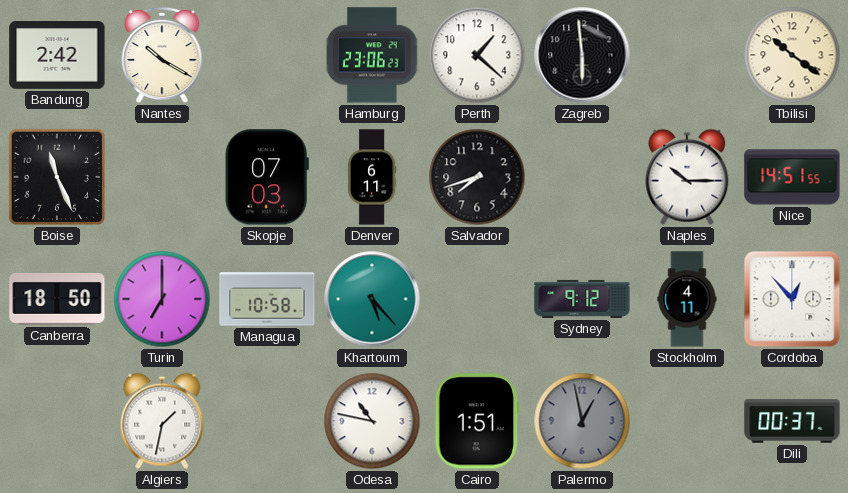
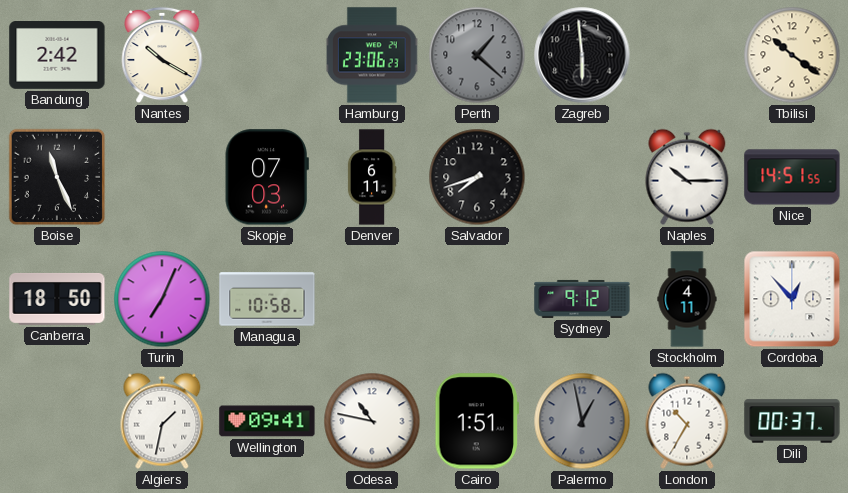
Perth dial: white -> grey (477, 55)
Turin: 7:00 -> 7:04 (162, 299)
Khartoum: 5:23 -> none (372, 299)
Wellington: none -> 09:41 (267, 421)
London: none -> 10:35 (687, 421)
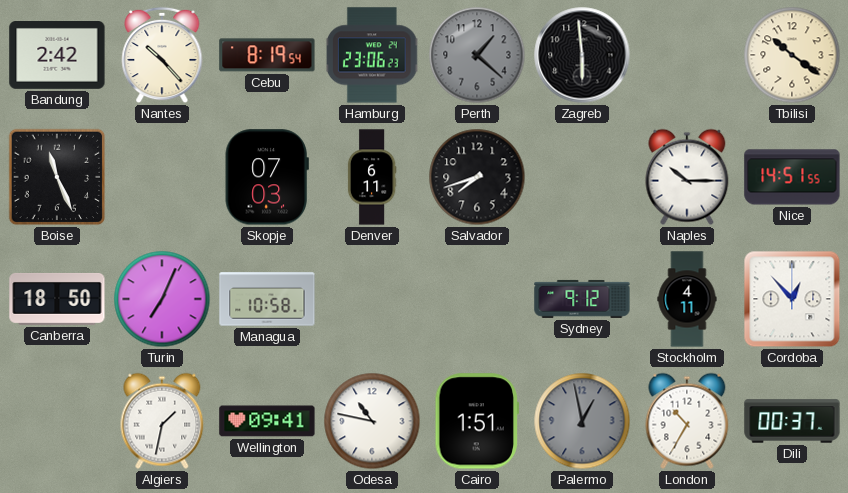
Nantes: 10:20 -> 10:23 (162, 55)
Cebu: none -> 8:19 (267, 55)
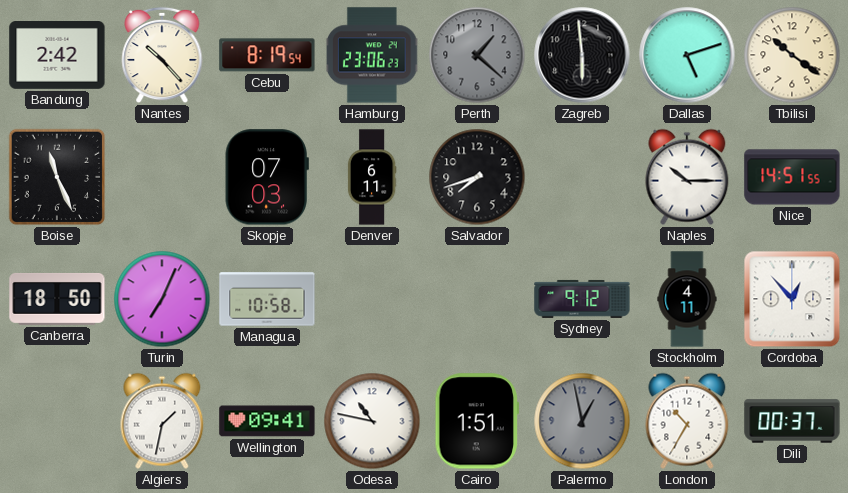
Dallas: none -> 5:12 (687, 55)
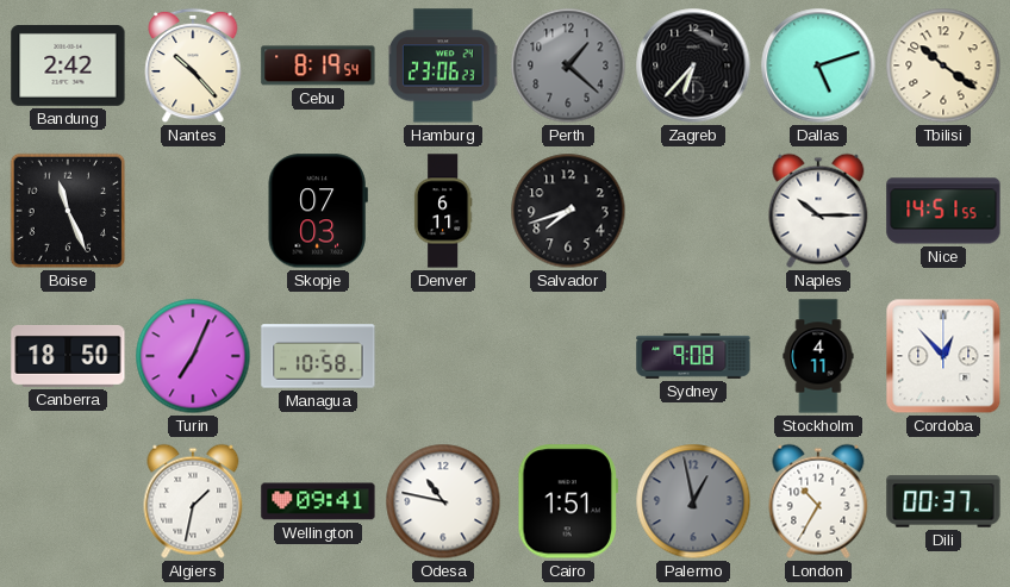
Zagreb: 5:59 -> 6:37 (693, 65)
Sydney: 9:12 -> 9:08 (693, 356)
